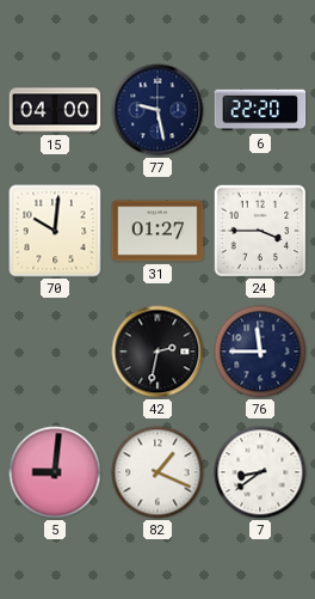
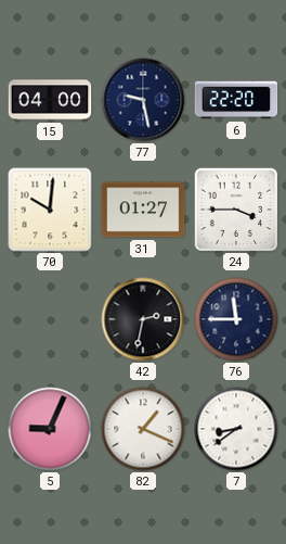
5: 9:01 -> 9:04 (50, 429)
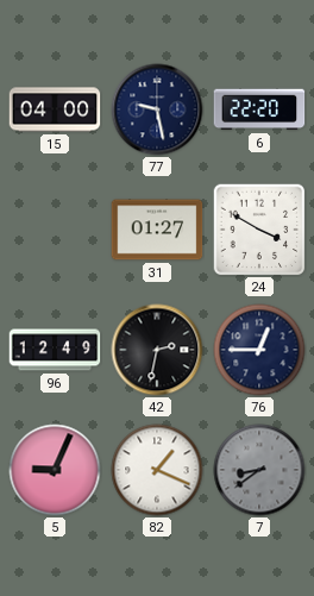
70: 10:01 -> none (50, 210)
24: 3:45 -> 3:50 (259, 230)
96: none -> 12:49 (55, 350)
76: 11:45 -> 12:45 (259, 350)
7 dial: white -> grey (259, 470)
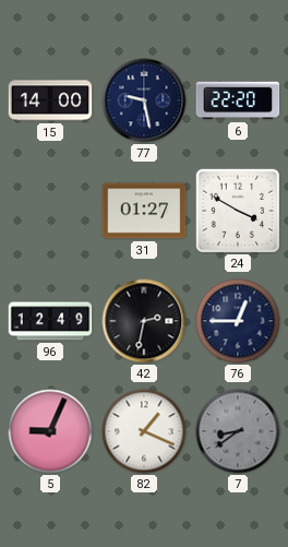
15: 04:00 -> 14:00 (50, 100)
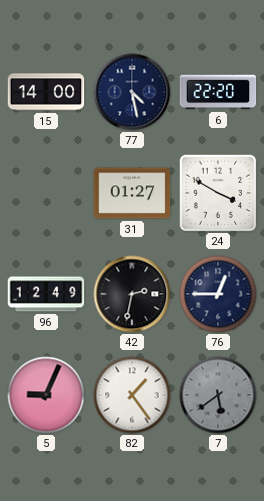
77: 9:28 -> 4:28 (132, 92)
82: 1:19 -> 1:24 (132, 395)
7: 8:39 -> 5:39 (218, 395)
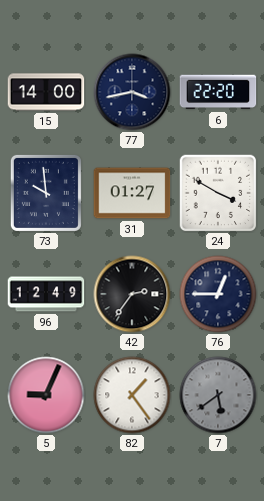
77: 4:28 -> 3:43 (132, 92)
73: none -> 9:59 (46, 193)
42: 2:32 -> 2:36 (132, 294)
